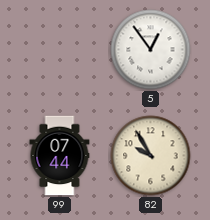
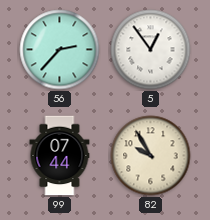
56: none -> 2:37 (60, 50)
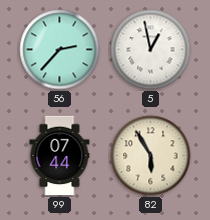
5: 12:54 -> 12:58 (151, 50)
82: 9:55 -> 5:55 (151, 156)
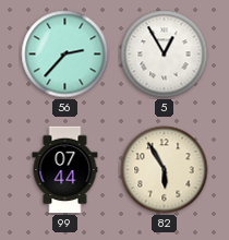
5: 12:58 -> 12:55 (165, 55)
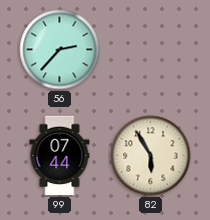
5: 12:55 -> none (165, 55)
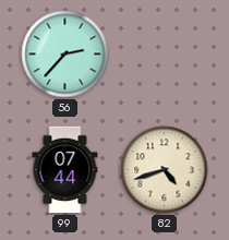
82: 5:55 -> 4:42 (165, 170)
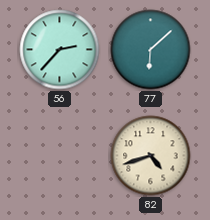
77: none -> 6:08 (151, 50)
99: 07:44 -> none (65, 170)
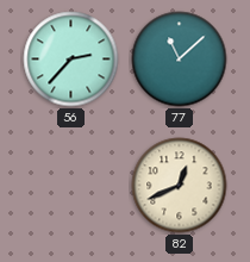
77: 6:08 -> 11:08 (180, 60)
82: 4:42 -> 12:41 (180, 186)
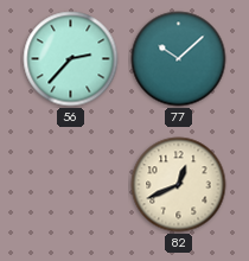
77: 11:08 -> 10:08 (179, 59)
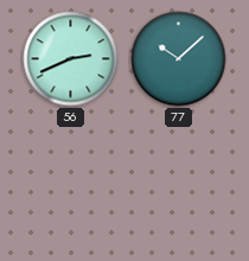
56: 2:37 -> 2:41 (71, 59)
82: 12:41 -> none (179, 185)
